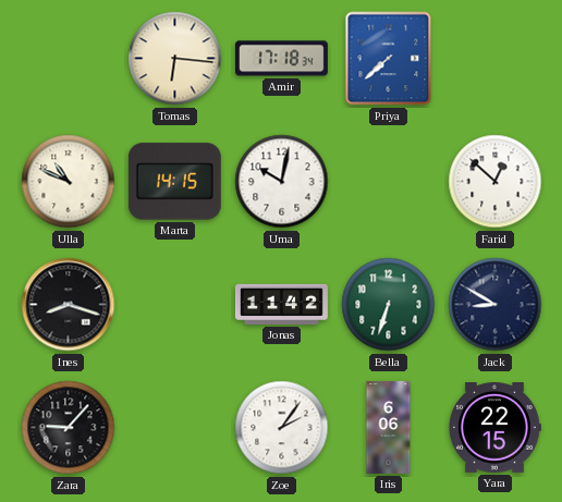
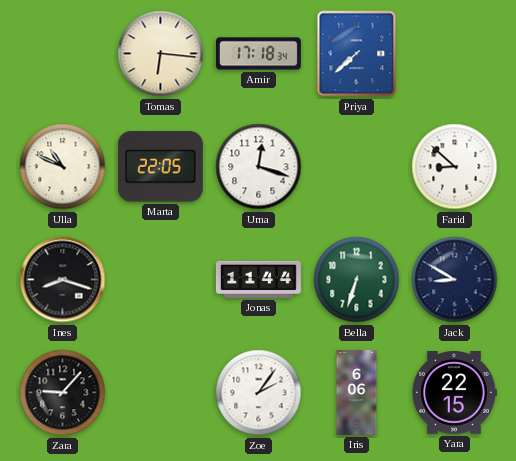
Marta: 14:15 -> 22:05 (160, 167)
Uma: 10:02 -> 12:18 (259, 167)
Farid: 12:52 -> 8:52 (455, 167)
Jonas: 11:42 -> 11:44 (258, 279)
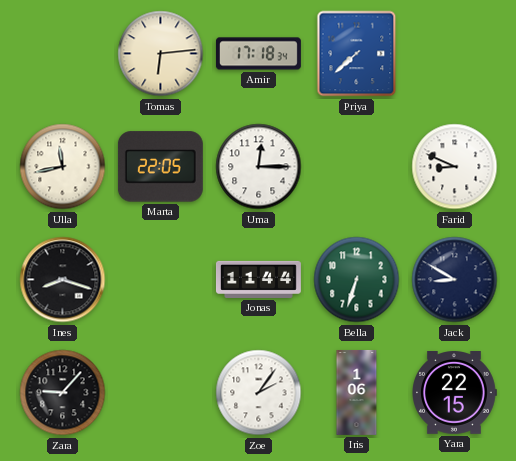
Tomas: 6:16 -> 6:14 (161, 54)
Ulla: 10:49 -> 11:43 (63, 167)
Uma: 12:18 -> 12:15 (259, 167)
Farid: 8:52 -> 8:49 (455, 167)
Iris: 6:06 -> 1:06 (357, 392)
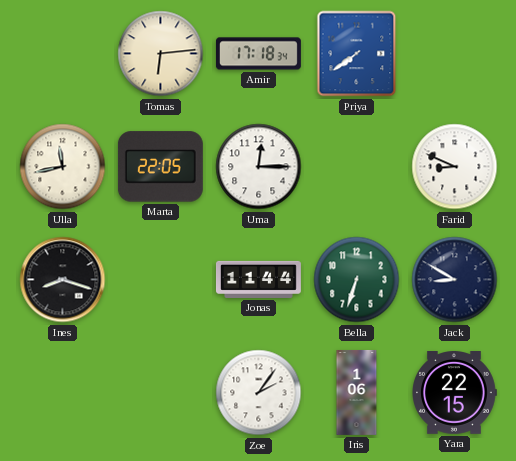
Priya: 7:38 -> 7:39 (357, 54)
Zara: 9:07 -> none (63, 393)
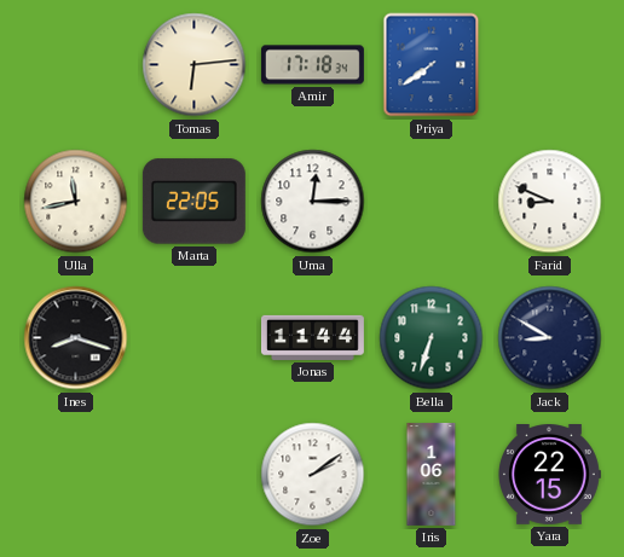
Zoe: 2:06 -> 2:09 (313, 475)
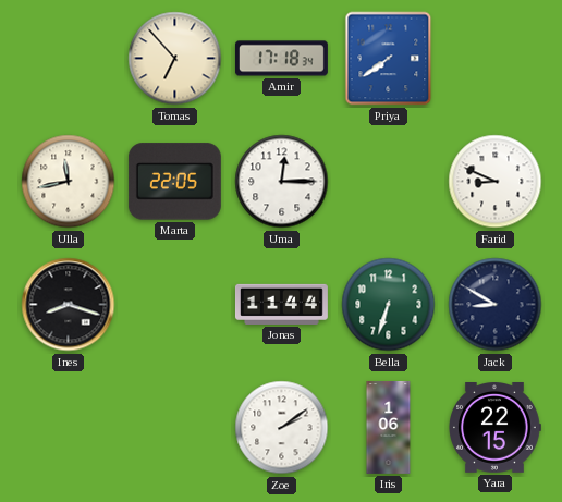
Tomas: 6:14 -> 6:53 (175, 59)
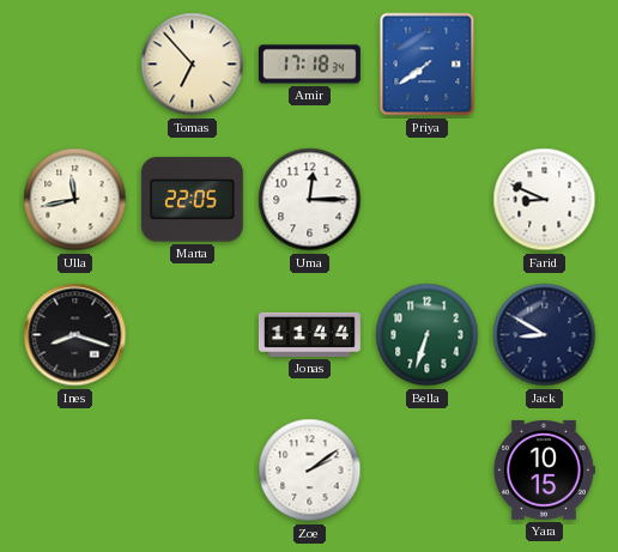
Iris: 1:06 -> none (389, 427)
Yara: 22:15 -> 10:15 (545, 471)
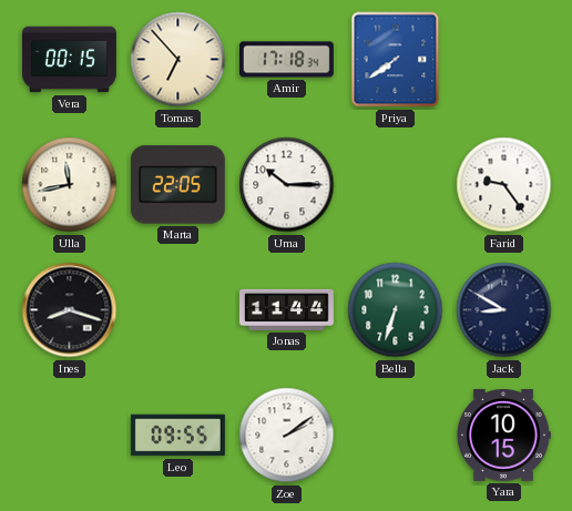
Vera: none -> 00:15 (69, 60)
Uma: 12:15 -> 10:15 (287, 185)
Farid: 8:49 -> 9:24 (504, 185)
Leo: none -> 09:55 (177, 436)
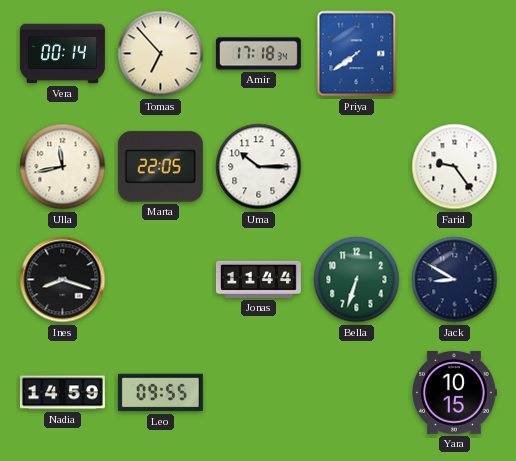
Vera: 00:15 -> 00:14 (62, 54)
Nadia: none -> 14:59 (62, 393)
Zoe: 2:09 -> none (287, 436)
